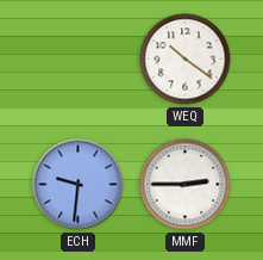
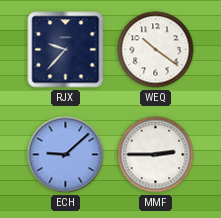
RJX: none -> 9:37 (66, 50)
ECH: 9:31 -> 9:08 (66, 155)
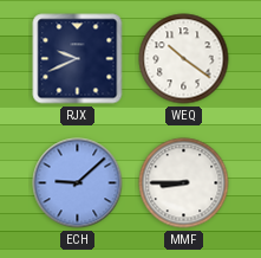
RJX: 9:37 -> 9:41 (78, 59)
MMF: 2:45 -> 8:45 (184, 183)
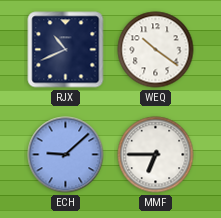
RJX: 9:41 -> 10:41 (66, 50)
MMF: 8:45 -> 6:45 (156, 155)
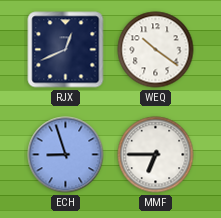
RJX: 10:41 -> 12:41 (66, 50)
ECH: 9:08 -> 8:57 (66, 155)
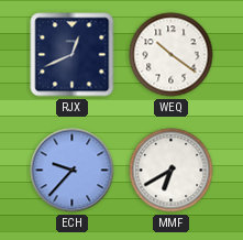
ECH: 8:57 -> 9:37 (73, 171)
MMF: 6:45 -> 6:40 (172, 171)
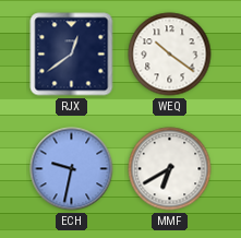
RJX: 12:41 -> 12:39 (72, 55)
ECH: 9:37 -> 9:32 (72, 169)
